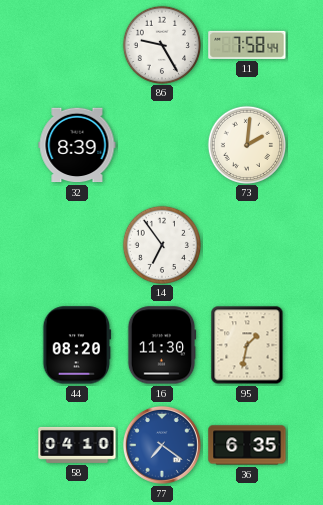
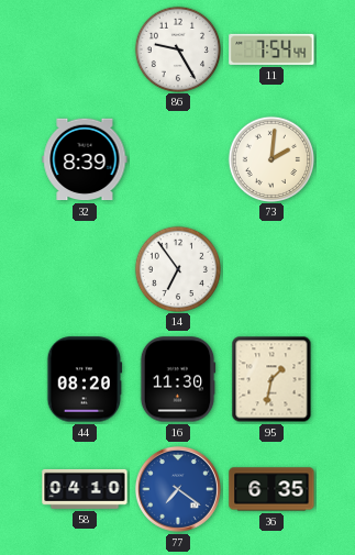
11: 7:58 -> 7:54 (271, 49)
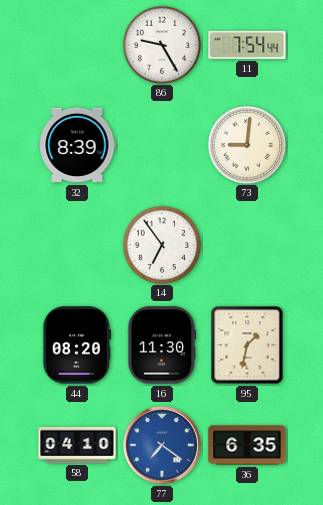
73: 2:01 -> 9:01 (246, 144)
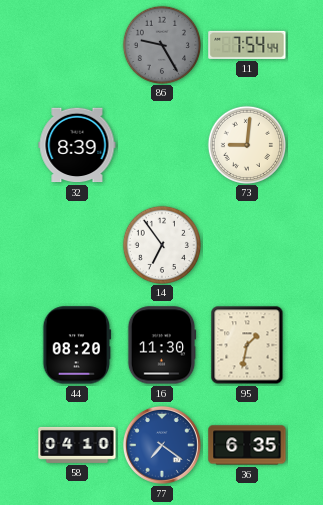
86 dial: white -> grey (161, 44)
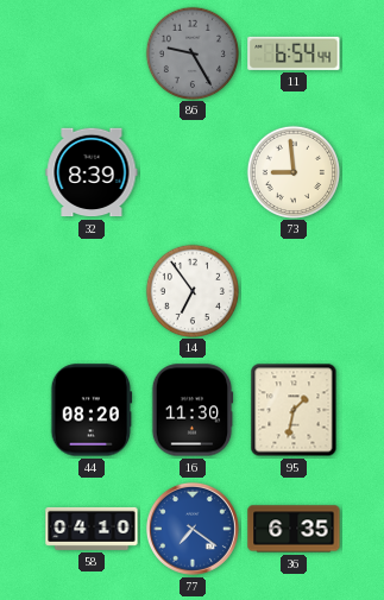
11: 7:54 -> 6:54 (294, 53)
73: 9:01 -> 8:59 (292, 171)
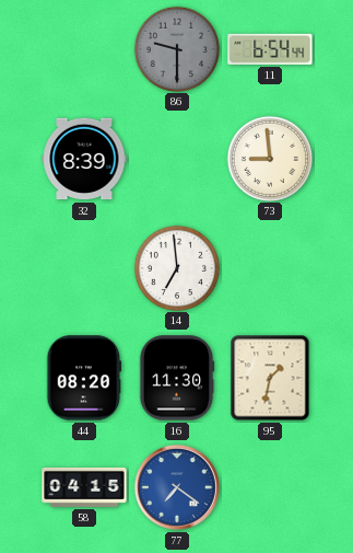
86: 9:25 -> 9:30 (176, 48)
14: 6:54 -> 6:59 (176, 267)
58: 04:10 -> 04:15 (84, 487)
36: 6:35 -> none (294, 529)
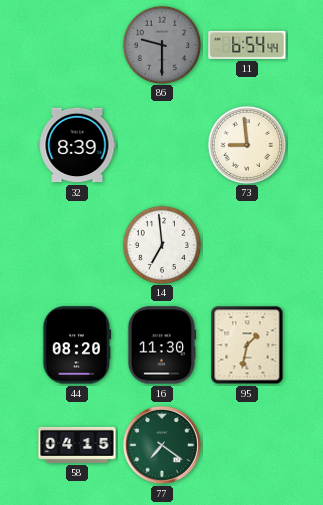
77 dial: blue -> green (162, 445)
